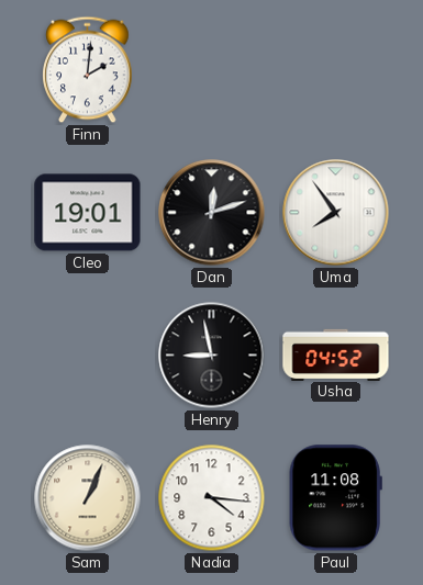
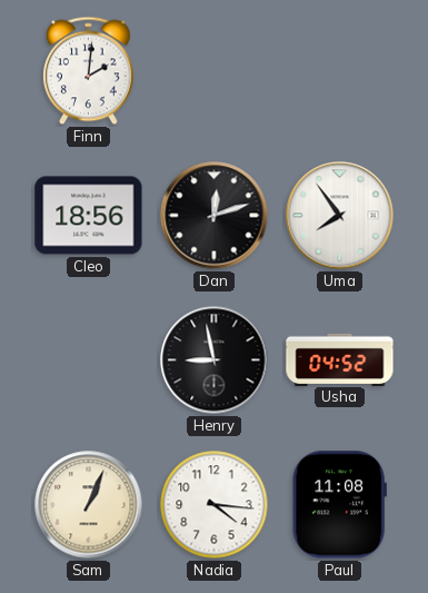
Cleo: 19:01 -> 18:56 (89, 216)
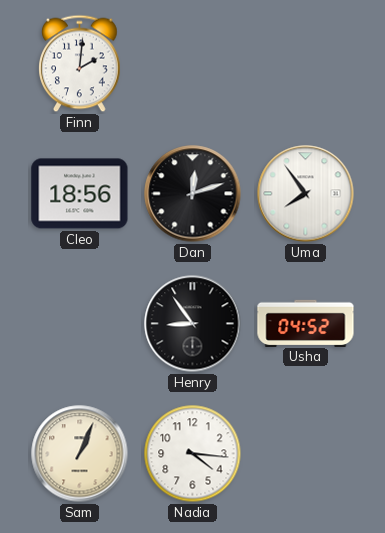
Henry: 8:58 -> 8:54 (193, 324)
Paul: 11:08 -> none (339, 505)
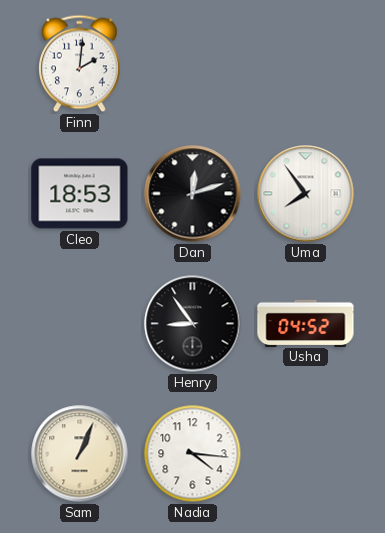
Cleo: 18:56 -> 18:53 (80, 194)
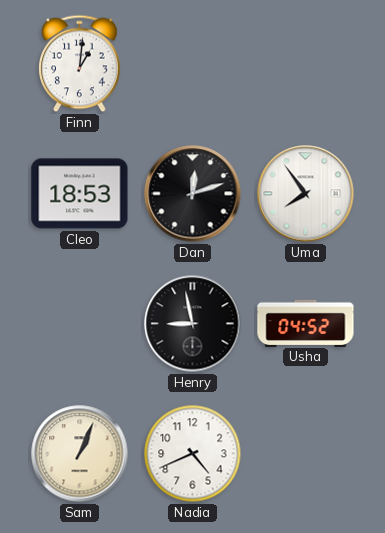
Finn: 2:01 -> 1:01 (80, 64)
Henry: 8:54 -> 8:58 (193, 324)
Nadia: 4:16 -> 4:41 (193, 454)
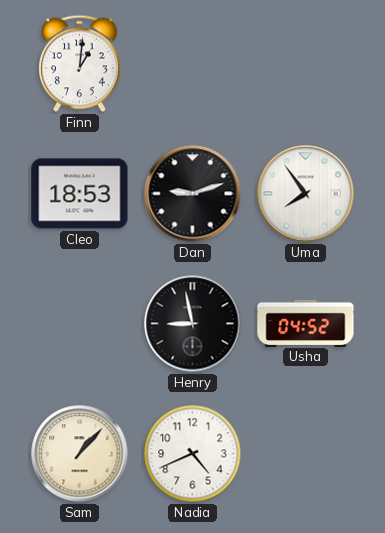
Dan: 12:12 -> 9:12 (193, 194)
Sam: 1:04 -> 1:07 (80, 454)
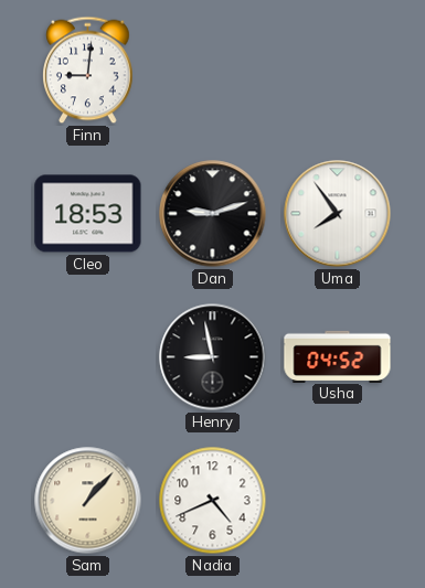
Finn: 1:01 -> 9:01 (88, 71)
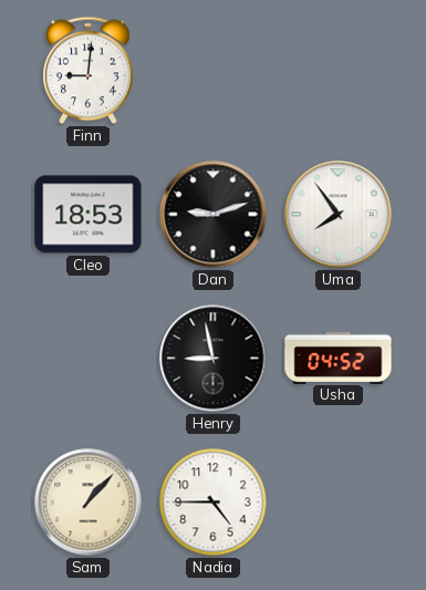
Nadia: 4:41 -> 4:45 (214, 503)
